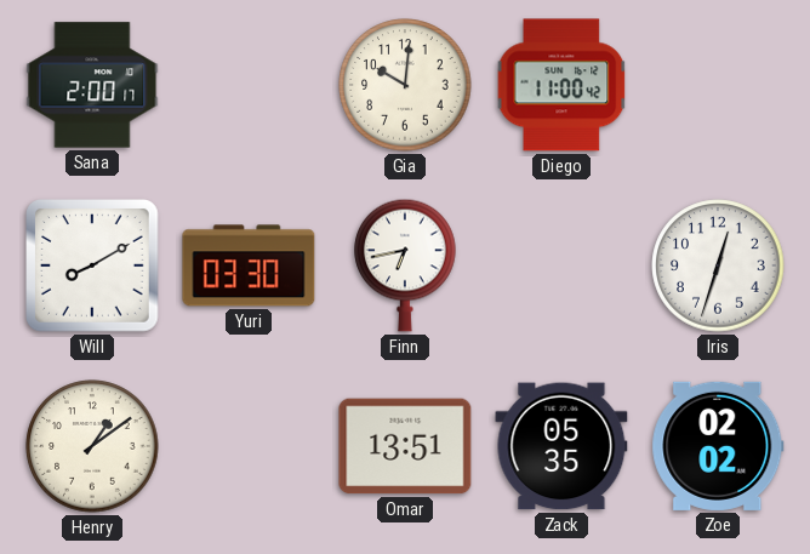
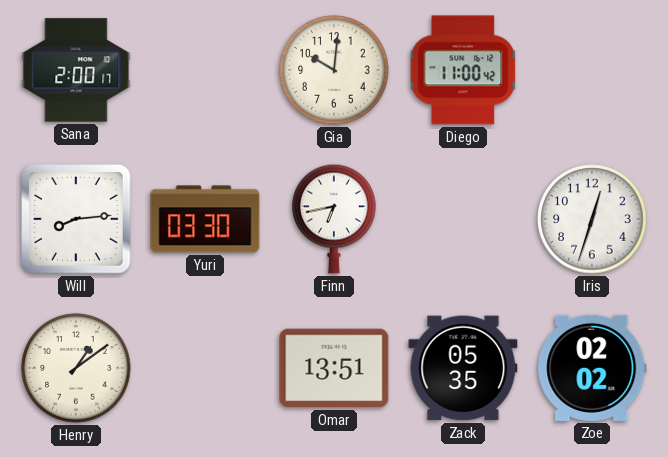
Will: 8:10 -> 8:14 (77, 220)
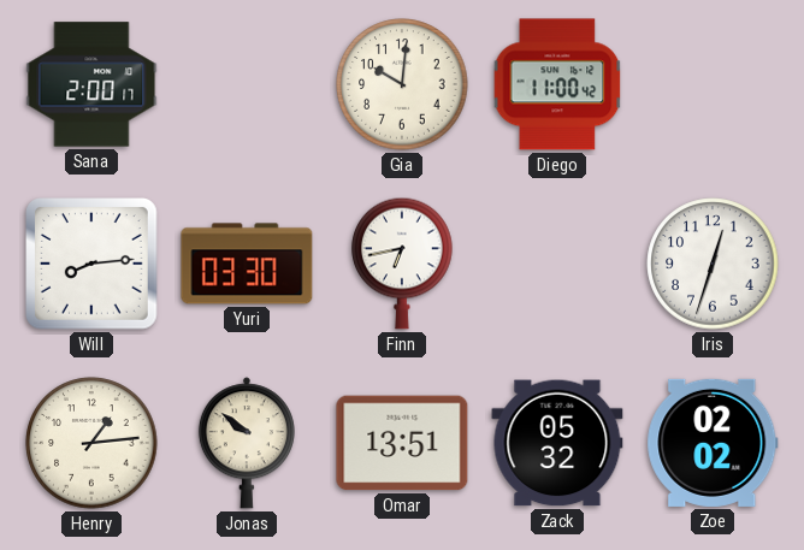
Henry: 1:09 -> 1:14 (91, 443)
Jonas: none -> 9:51 (247, 443)
Zack: 05:35 -> 05:32 (557, 443)
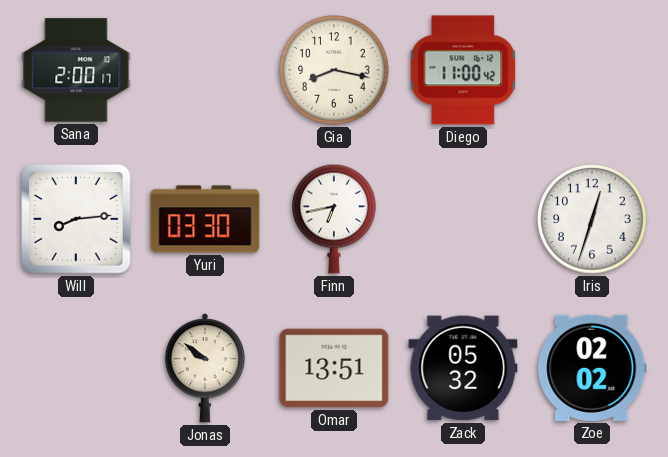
Gia: 10:01 -> 8:17 (334, 70)
Henry: 1:14 -> none (91, 443)
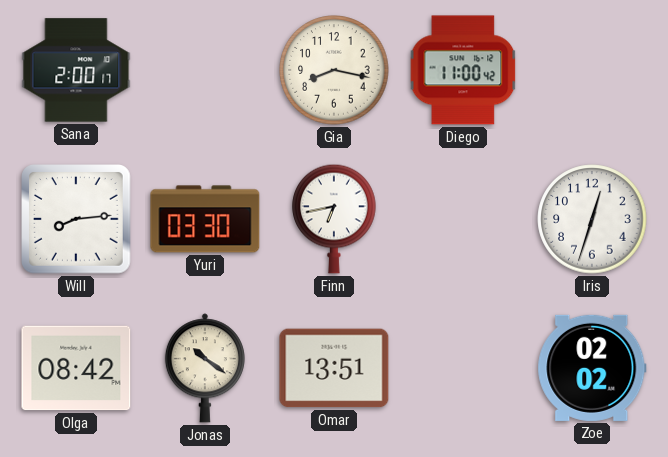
Olga: none -> 08:42 (76, 368)
Jonas: 9:51 -> 10:21 (205, 368)
Zack: 05:32 -> none (463, 368)
